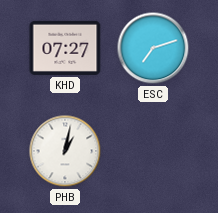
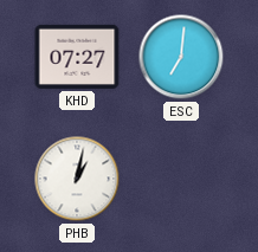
ESC: 7:12 -> 7:01 (181, 57)
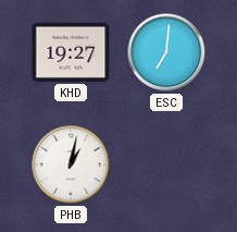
KHD: 07:27 -> 19:27 (71, 52)
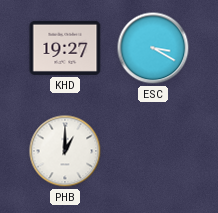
ESC: 7:01 -> 3:20 (153, 48)
PHB: 1:02 -> 1:00 (65, 151)
